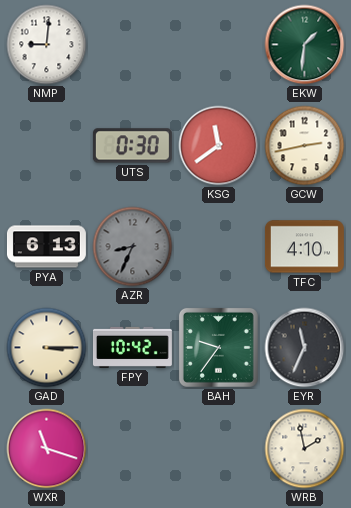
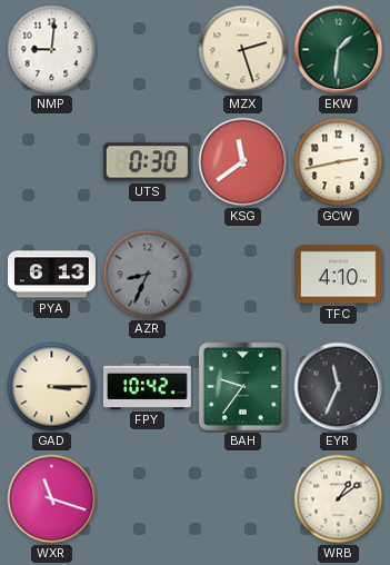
MZX: none -> 2:27 (243, 50)
WRB: 1:58 -> 1:09 (339, 499)
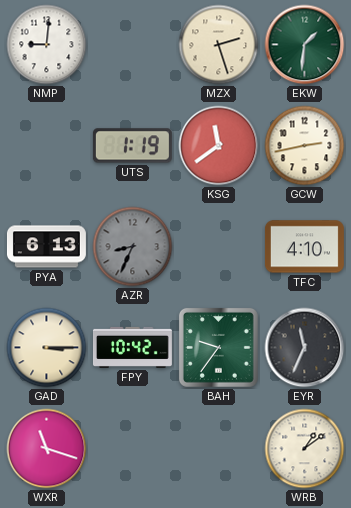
UTS: 0:30 -> 1:19 (132, 146)
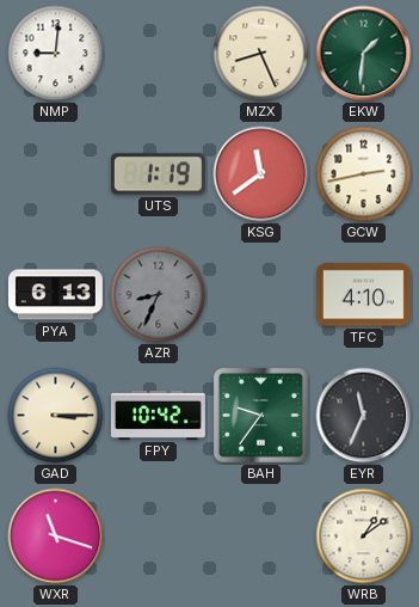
MZX: 2:27 -> 8:26 (261, 54)
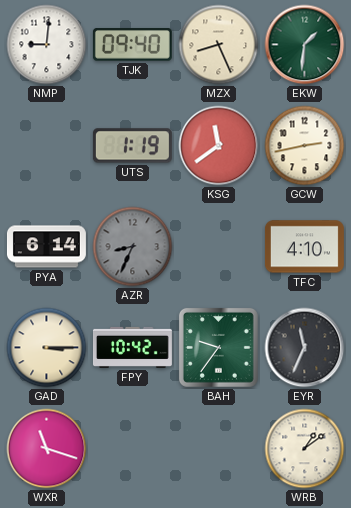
TJK: none -> 09:40 (132, 45)
PYA: 6:13 -> 6:14 (46, 247)
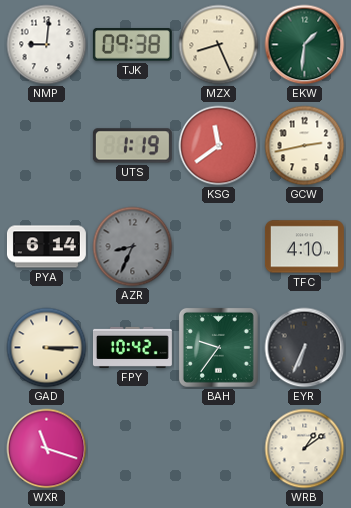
TJK: 09:40 -> 09:38 (132, 45)
EYR: 11:34 -> 6:34 (305, 348)
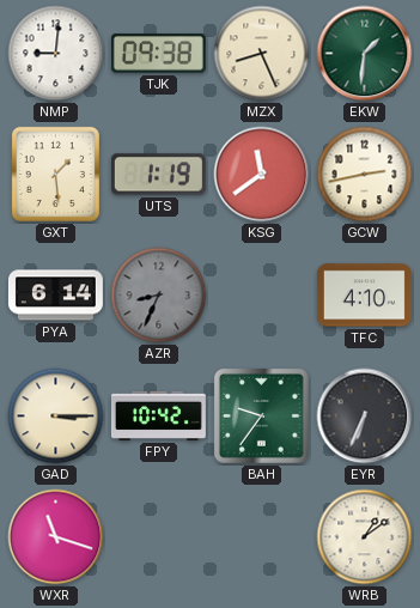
GXT: none -> 1:29 (55, 174)
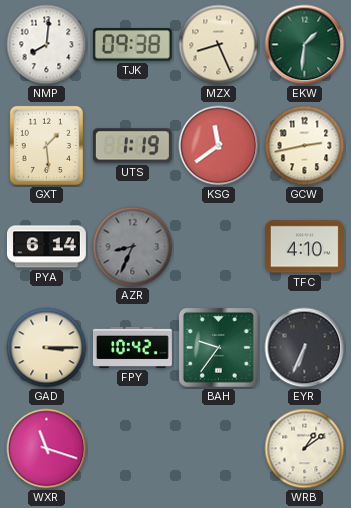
NMP: 9:01 -> 8:01 (47, 45)
